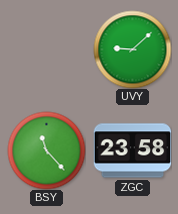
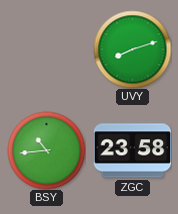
UVY: 9:08 -> 8:12 (132, 49)
BSY: 11:23 -> 10:44 (46, 150)
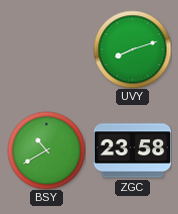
BSY: 10:44 -> 10:40 (46, 150)
